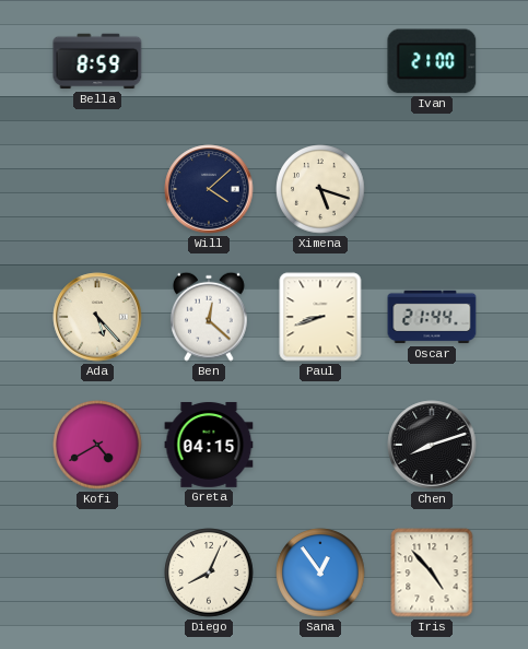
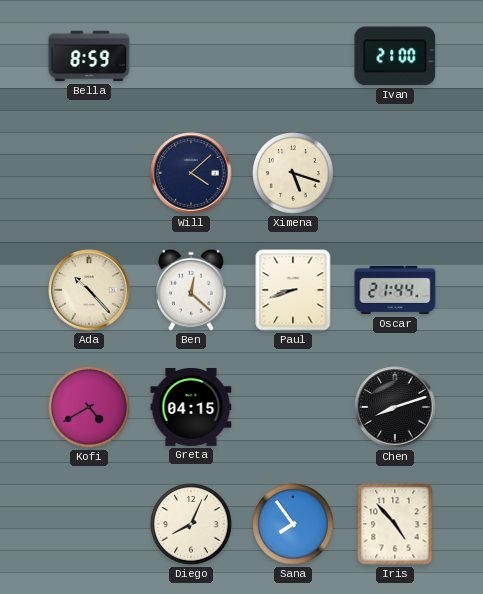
Ada: 5:23 -> 10:23 (89, 290)
Sana: 12:54 -> 7:54 (293, 524)
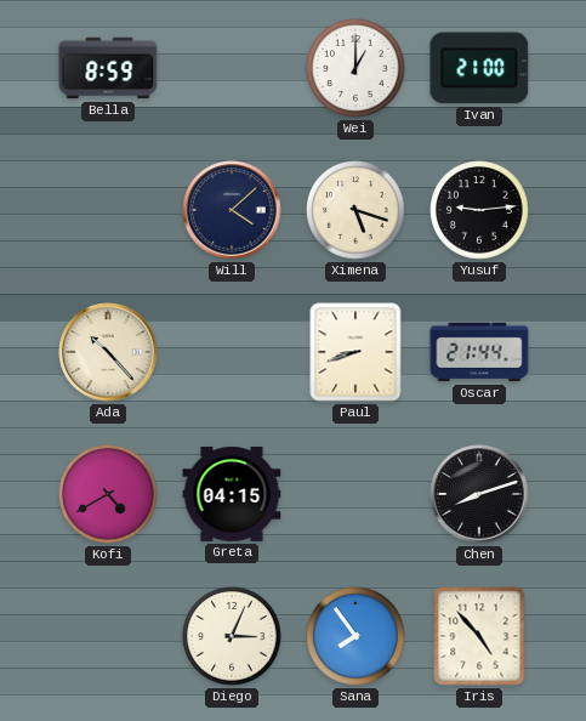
Wei: none -> 1:00 (355, 68)
Yusuf: none -> 9:14 (479, 210)
Ben: 12:22 -> none (192, 290)
Diego: 8:04 -> 3:04 (232, 636)
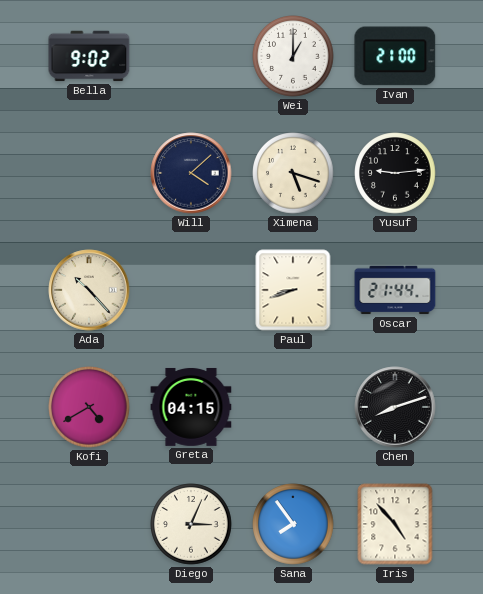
Bella: 8:59 -> 9:02 (89, 56)
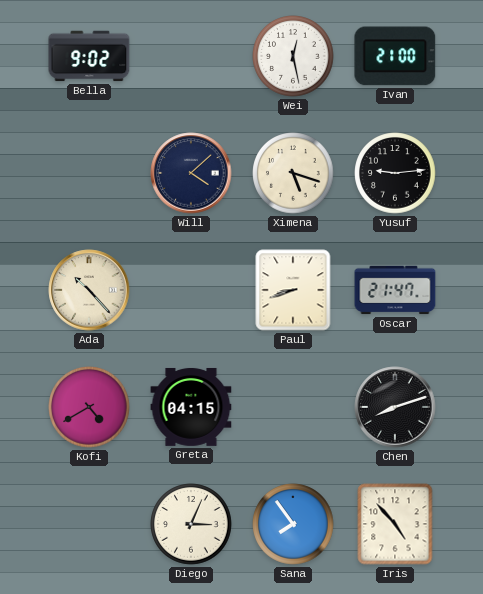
Wei: 1:00 -> 12:28 (293, 56)
Oscar: 21:44 -> 21:47 (395, 290)
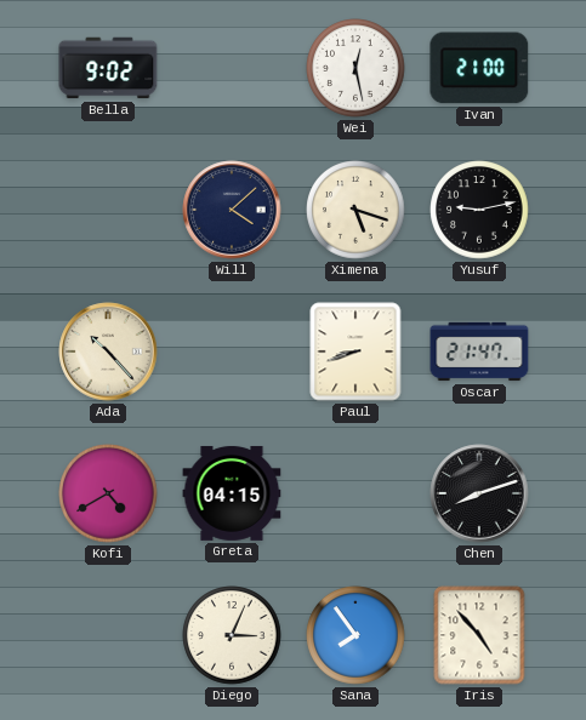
Yusuf: 9:14 -> 9:13 (479, 210)
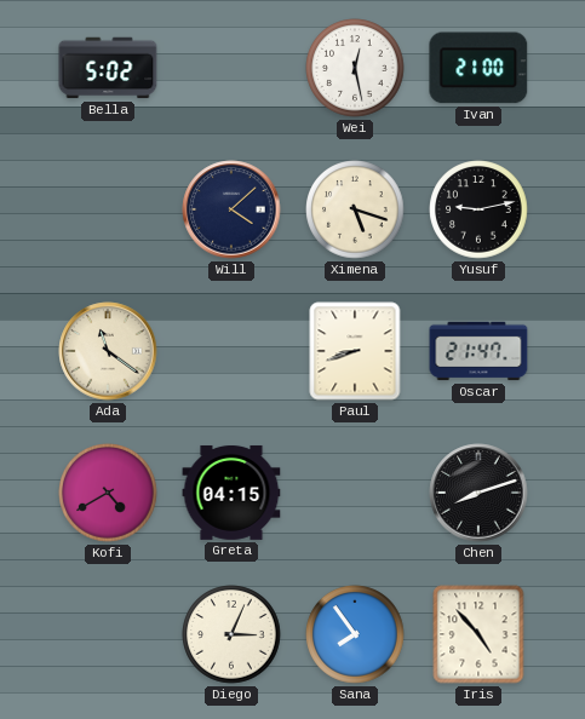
Bella: 9:02 -> 5:02 (108, 68)
Ada: 10:23 -> 11:21 (108, 351)
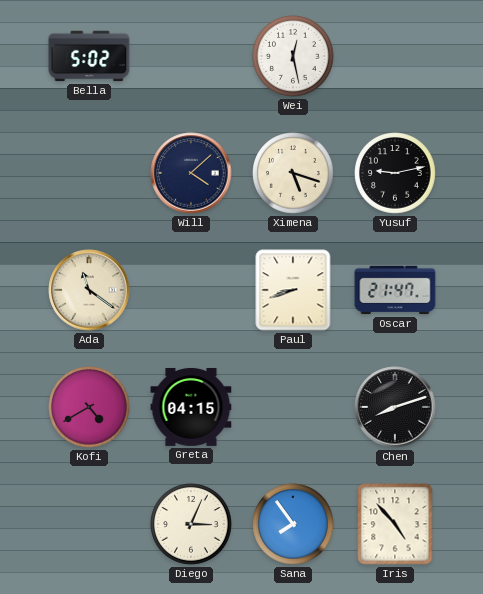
Ivan: 21:00 -> none (478, 68)
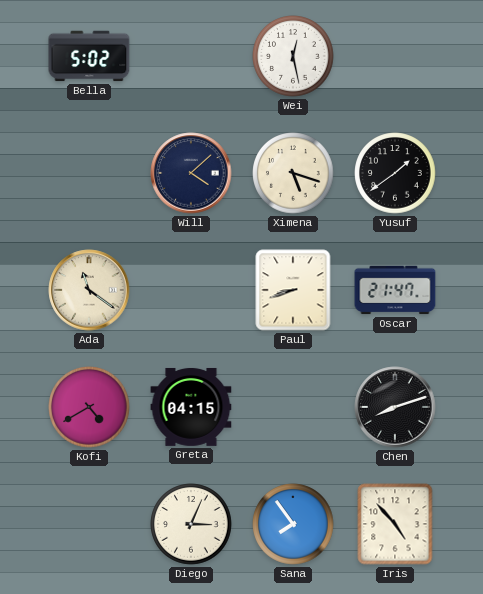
Yusuf: 9:13 -> 1:39 (395, 173)
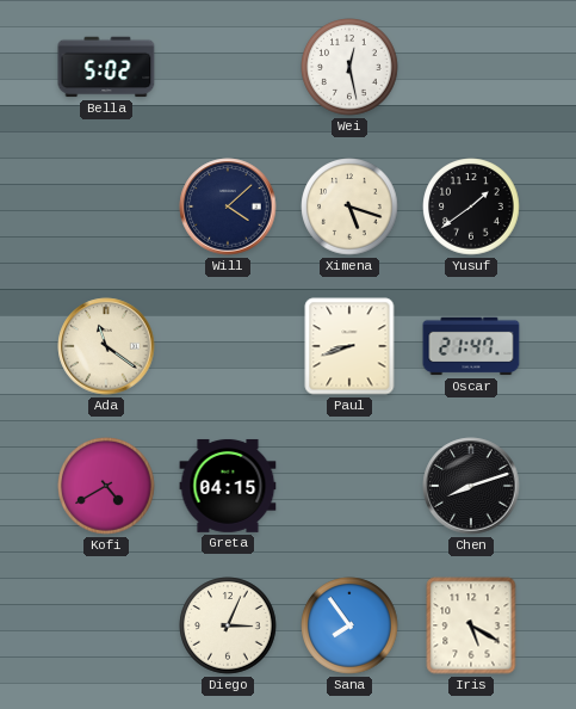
Iris: 4:53 -> 5:20 (471, 625)
